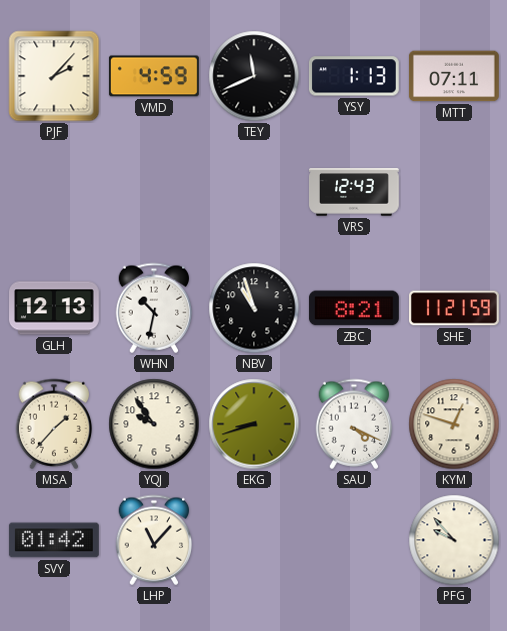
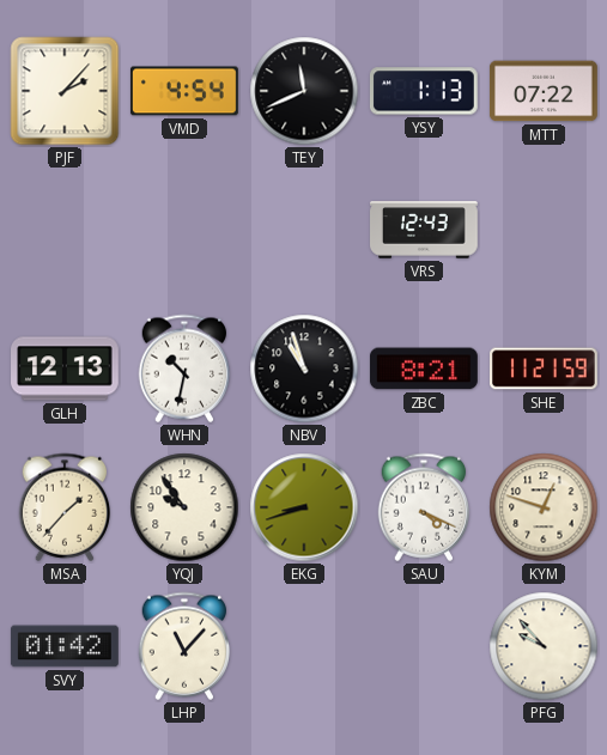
VMD: 4:59 -> 4:54 (184, 91)
MTT: 07:11 -> 07:22 (544, 91)
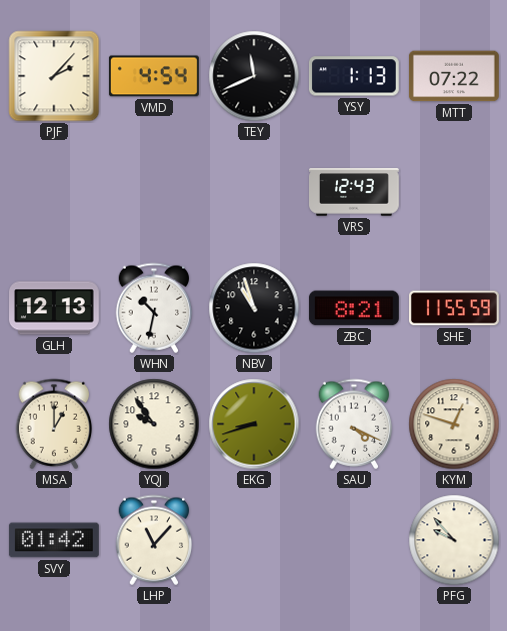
SHE: 11:21 -> 11:55 (455, 308)
MSA: 1:37 -> 1:00 (54, 424)
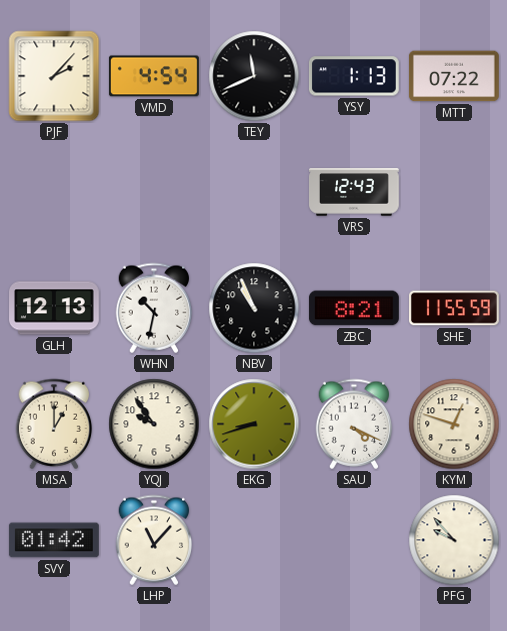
NBV: 10:57 -> 10:56 (254, 308)
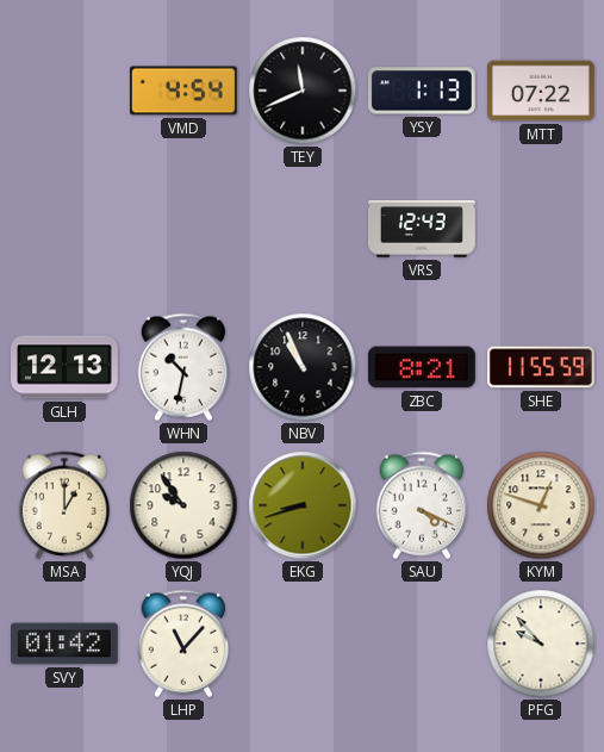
PJF: 2:07 -> none (54, 76)
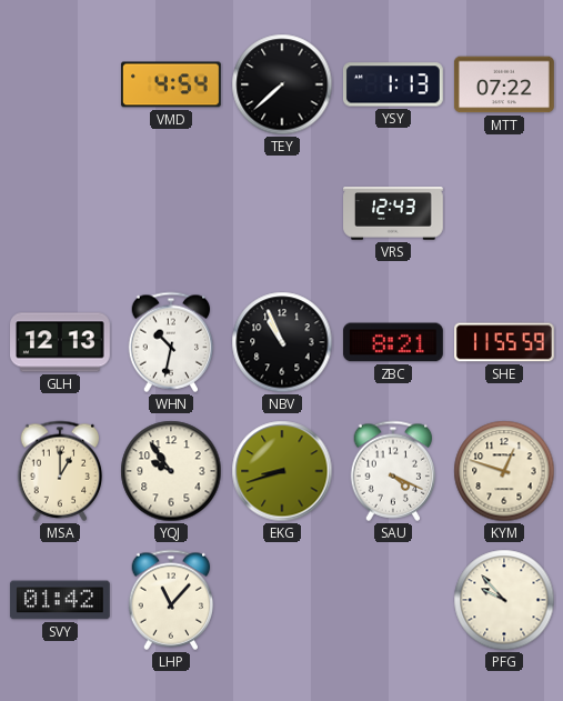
TEY: 11:41 -> 7:38 (282, 84)
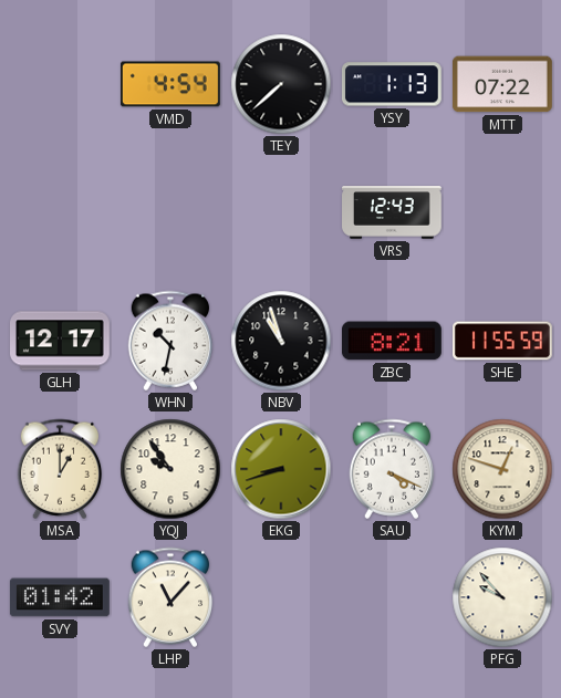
GLH: 12:13 -> 12:17 (61, 341)
NBV: 10:56 -> 10:57 (281, 341)
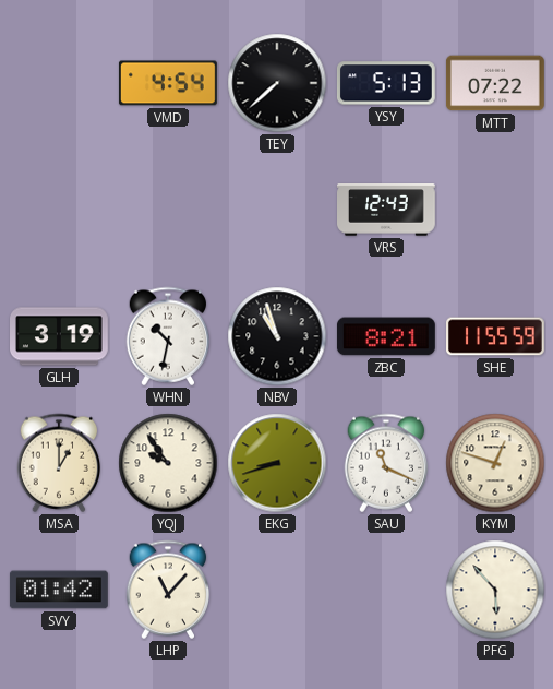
YSY: 1:13 -> 5:13 (386, 83)
GLH: 12:17 -> 3:19 (60, 336)
SAU: 4:19 -> 11:19 (386, 463)
PFG: 9:53 -> 5:53 (495, 590)
